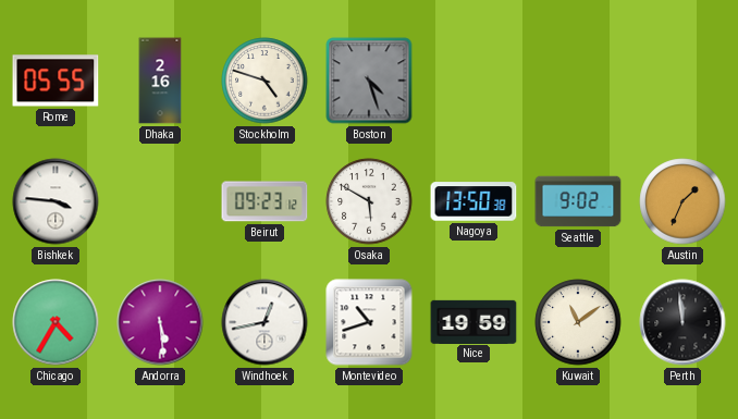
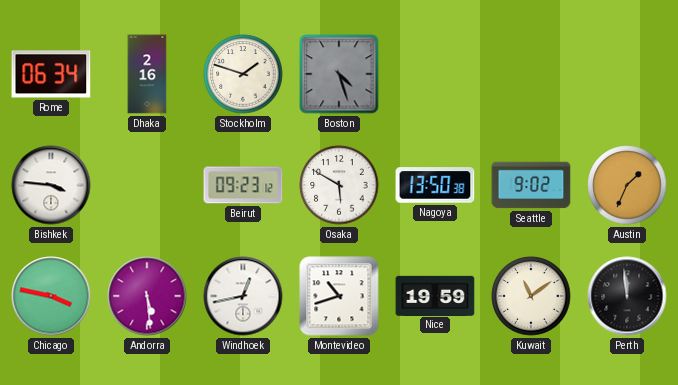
Rome: 05:55 -> 06:34 (51, 74)
Stockholm: 4:48 -> 1:48 (243, 74)
Chicago: 4:35 -> 3:47 (51, 296)
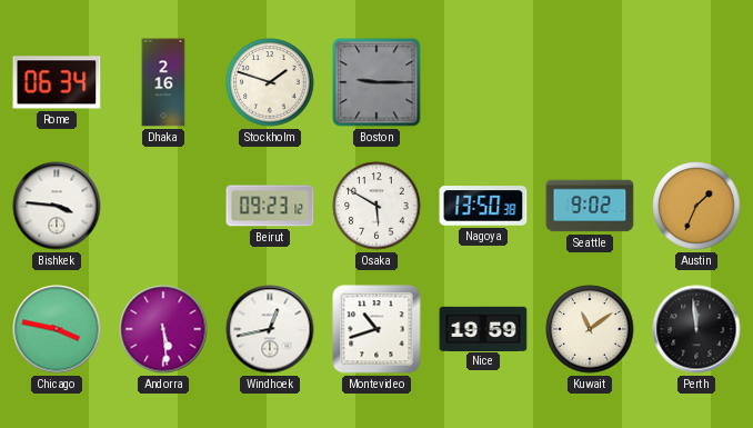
Boston: 4:27 -> 9:15 (376, 82)
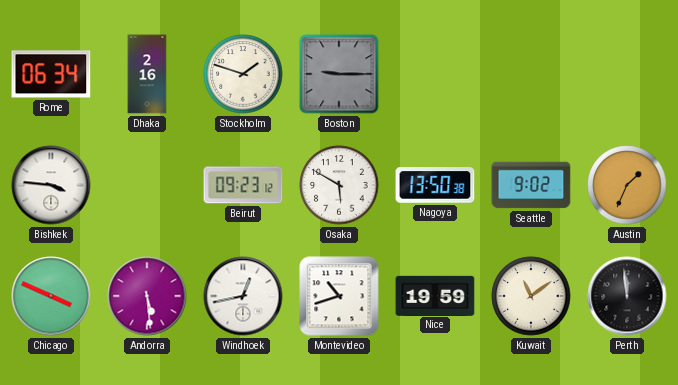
Chicago: 3:47 -> 3:49 (51, 296)
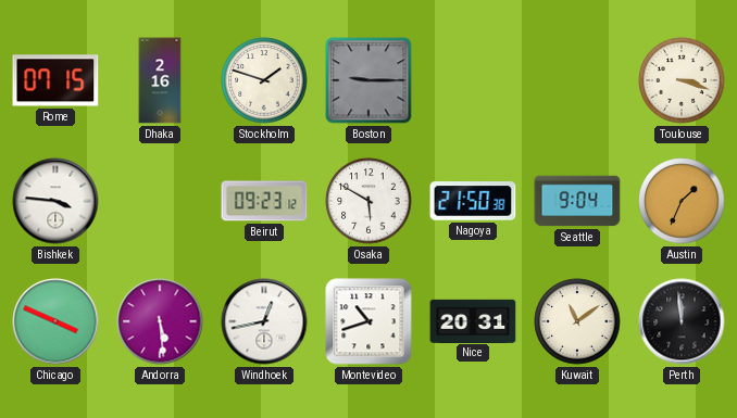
Rome: 06:34 -> 07:15 (55, 80)
Toulouse: none -> 3:18 (682, 80)
Nagoya: 13:50 -> 21:50 (473, 201)
Seattle: 9:02 -> 9:04 (577, 201)
Nice: 19:59 -> 20:31 (473, 320)
